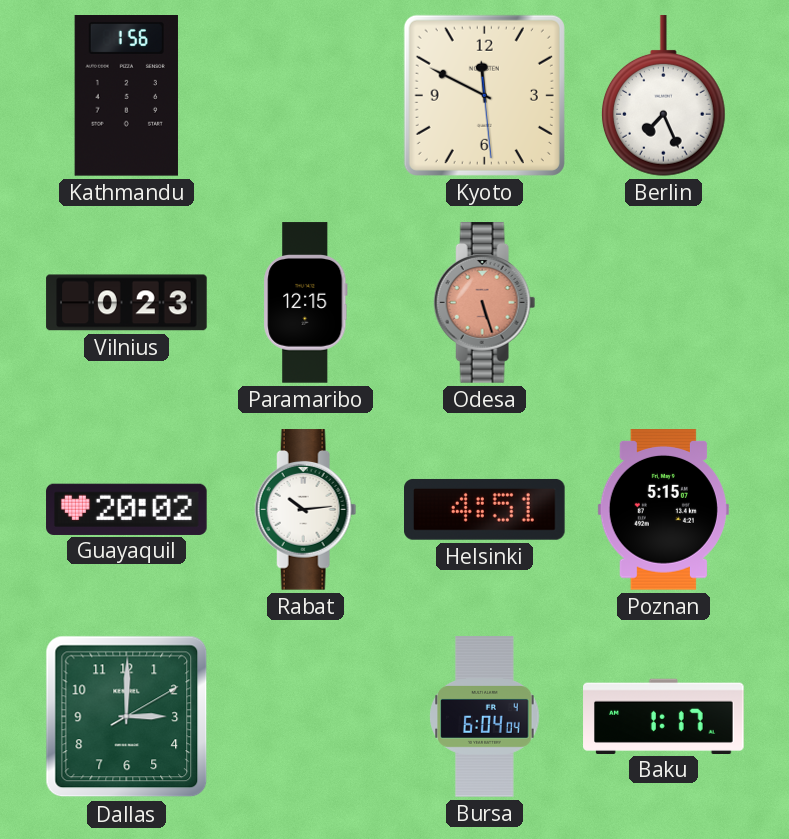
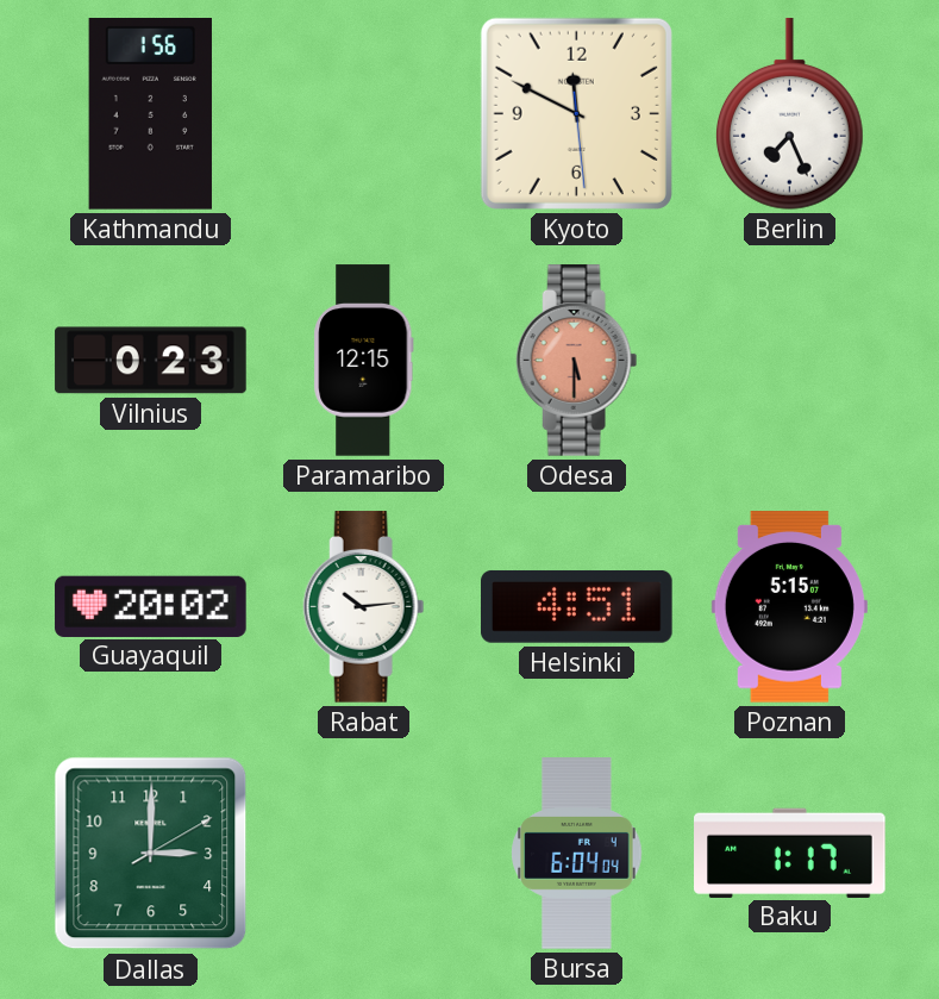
Odesa: 5:27 -> 5:30 (577, 361)
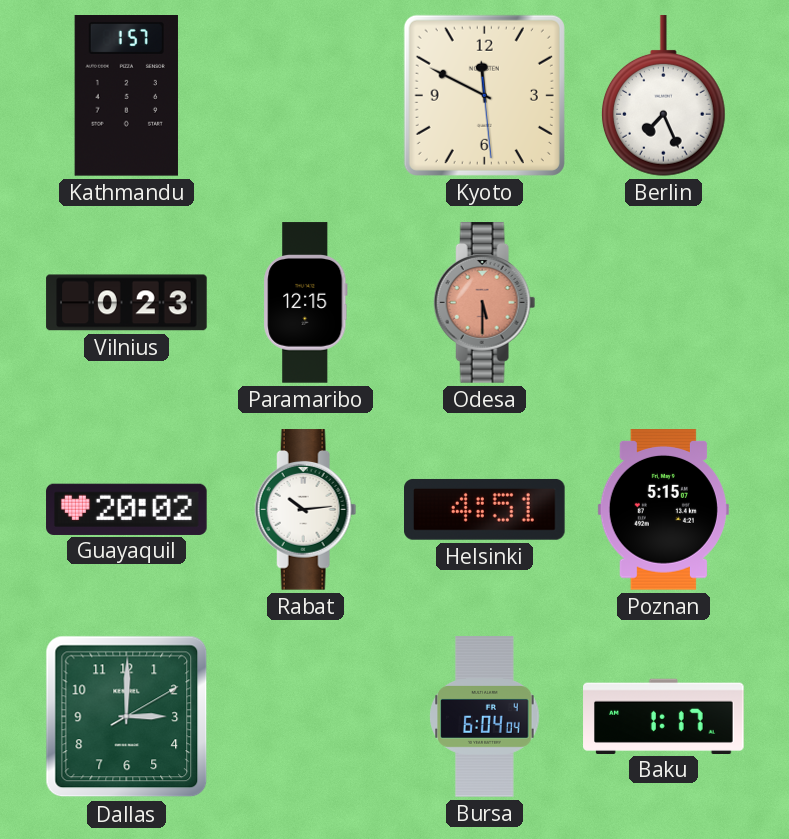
Kathmandu: 1:56 -> 1:57 (126, 96)
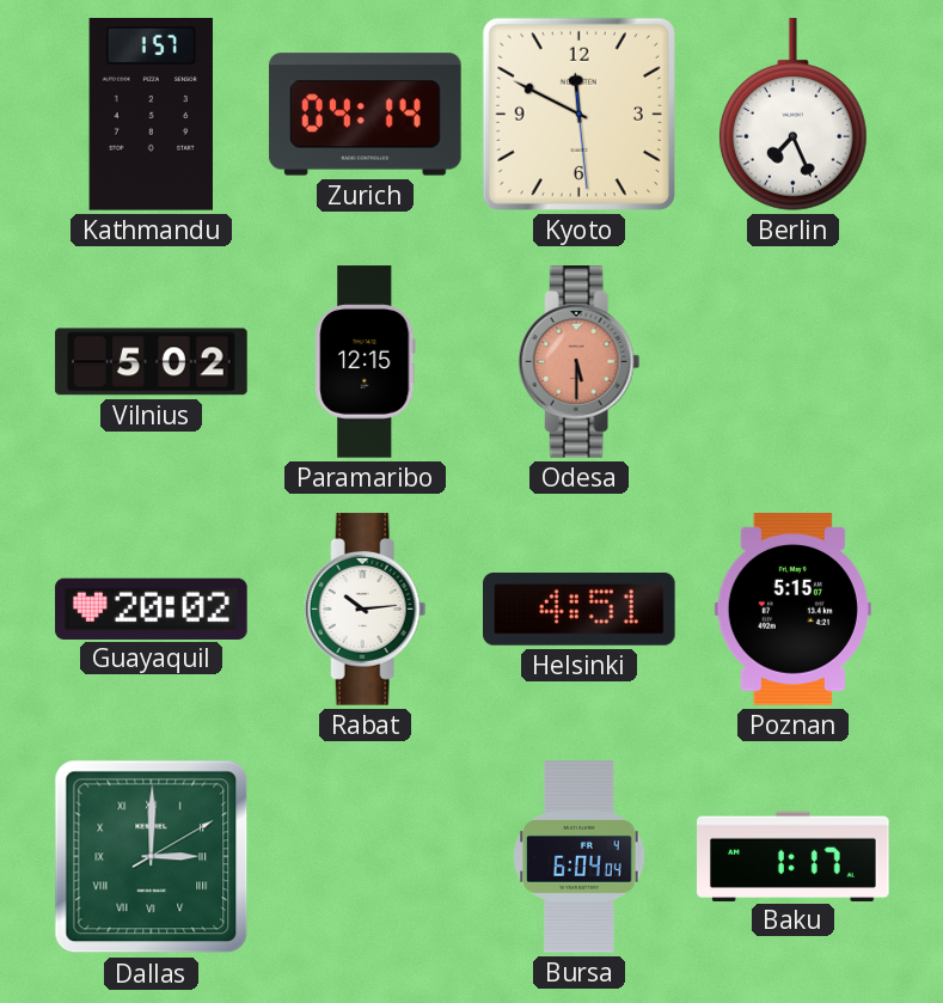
Zurich: none -> 04:14 (366, 115)
Vilnius: 0:23 -> 5:02 (152, 362)
Dallas numerals: Arabic -> Roman (152, 857)
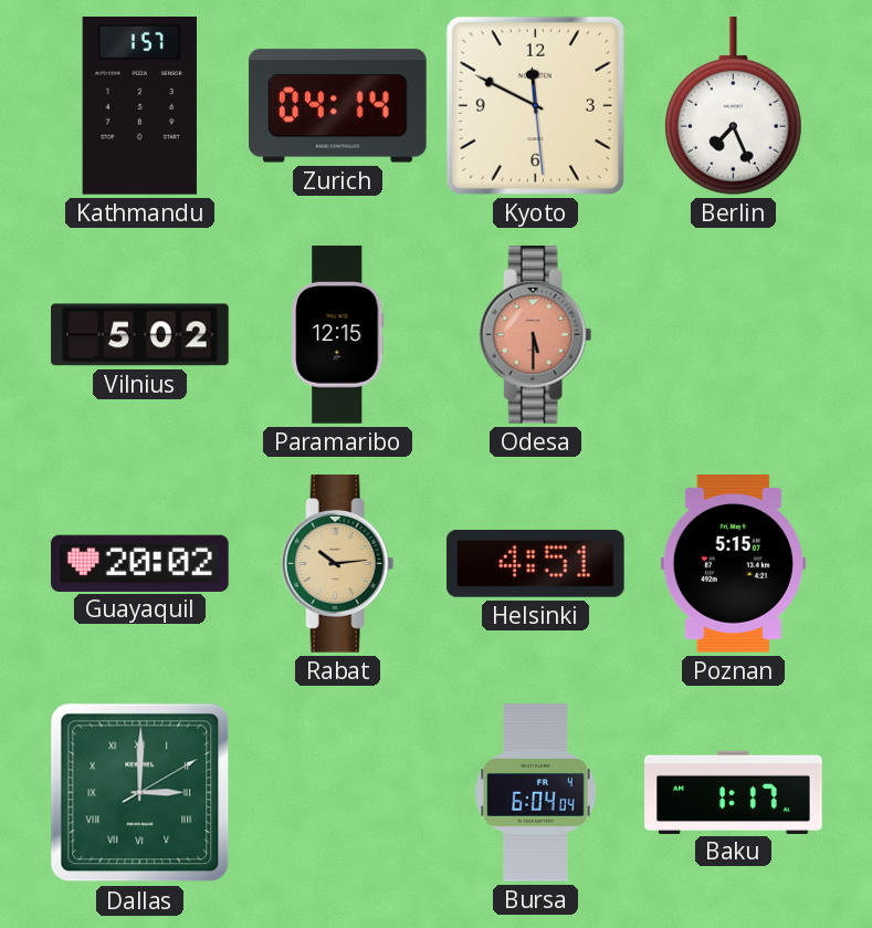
Rabat dial: white -> champagne (338, 564)
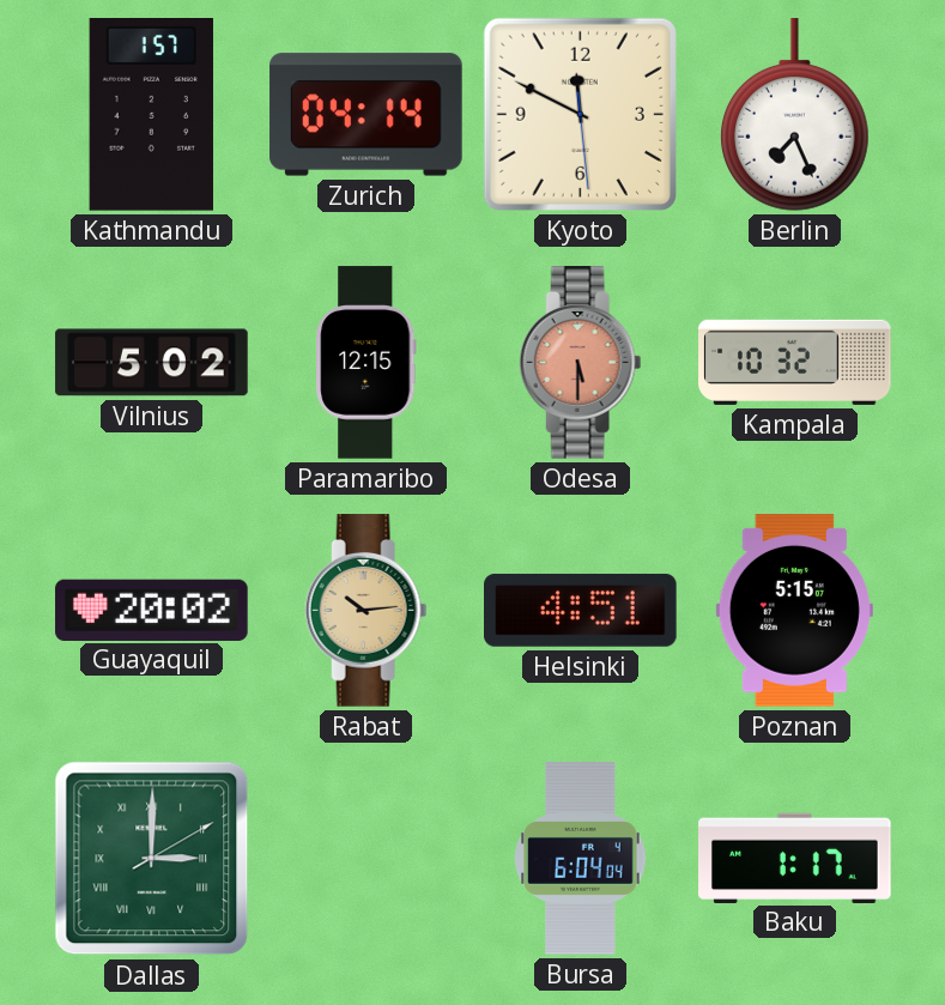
Kampala: none -> 10:32 (795, 362)
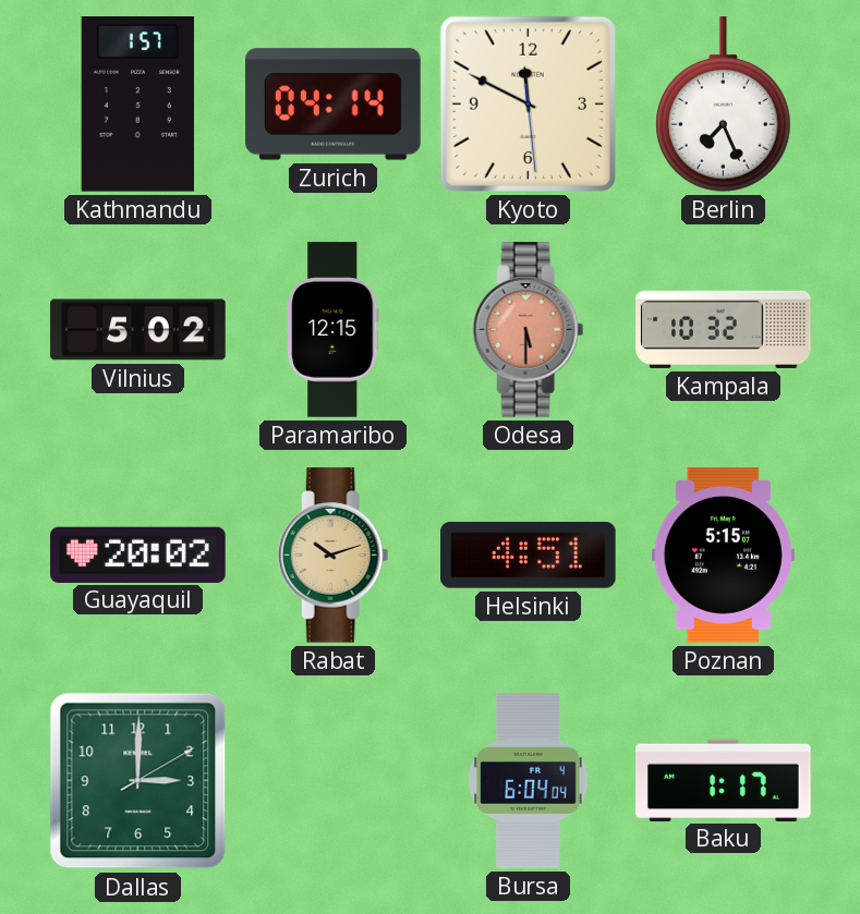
Rabat: 10:14 -> 10:12 (334, 556)
Dallas numerals: Roman -> Arabic (138, 781)
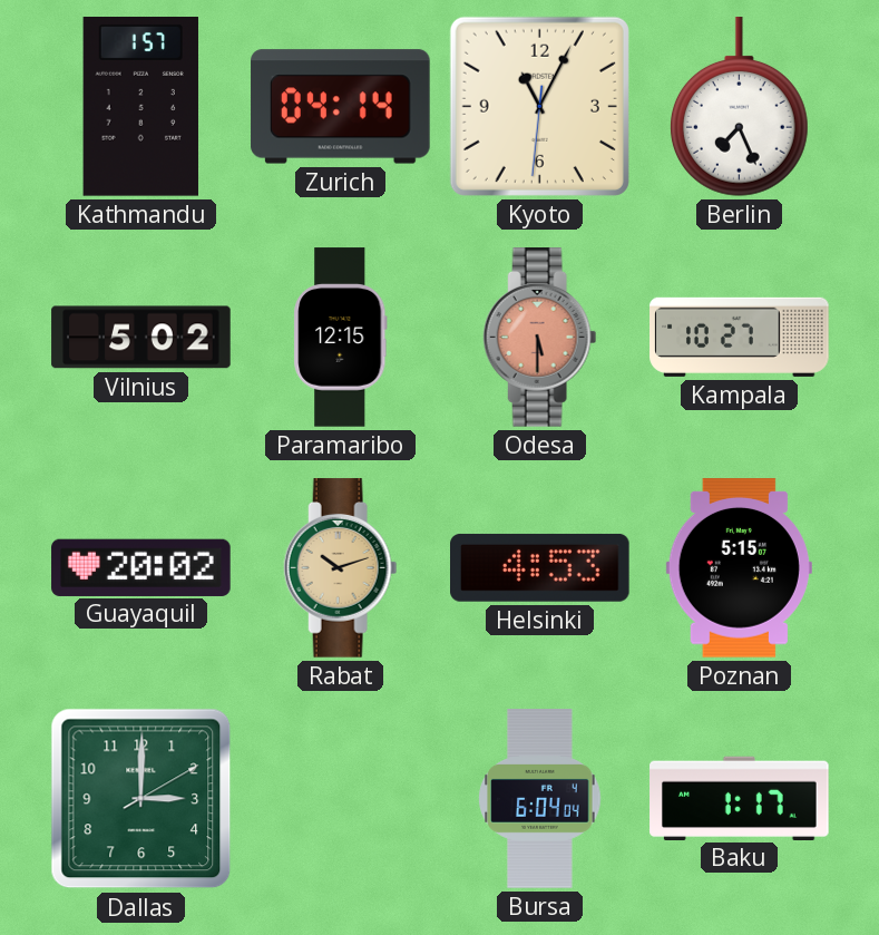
Kyoto: 11:49 -> 11:04 (539, 106)
Kampala: 10:32 -> 10:27 (740, 337)
Helsinki: 4:51 -> 4:53 (540, 567)
